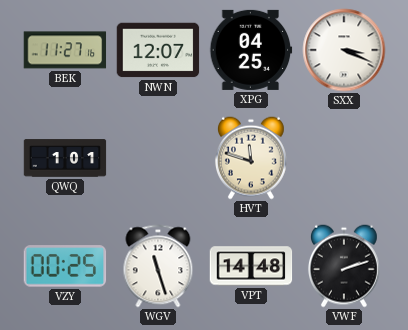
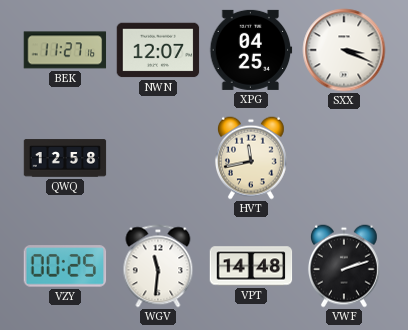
QWQ: 1:01 -> 12:58 (65, 158)
HVT: 11:48 -> 11:43 (251, 158)
WGV: 11:27 -> 11:31 (158, 266)
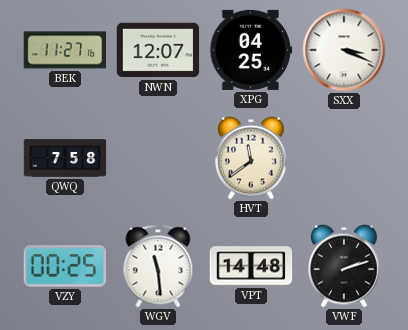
QWQ: 12:58 -> 7:58 (65, 158)
HVT: 11:43 -> 11:39 (251, 158)
WGV: 11:31 -> 11:29 (158, 266)
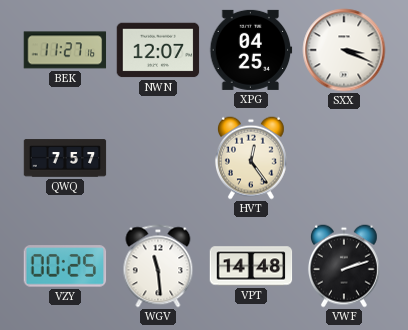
QWQ: 7:58 -> 7:57 (65, 158)
HVT: 11:39 -> 12:24 (251, 158)
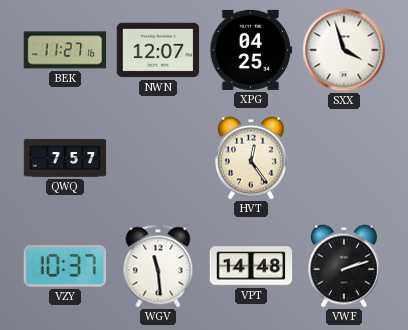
SXX: 3:19 -> 3:57 (344, 50)
VZY: 00:25 -> 10:37 (65, 266)
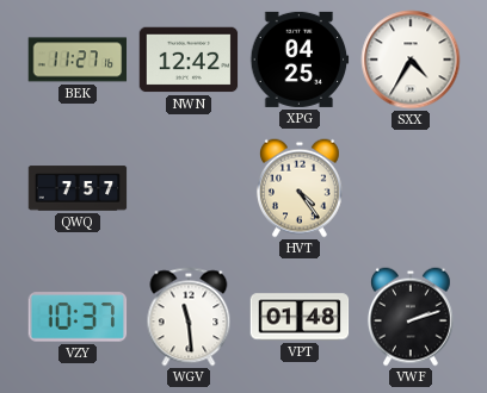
NWN: 12:07 -> 12:42 (189, 60)
SXX: 3:57 -> 4:35 (411, 60)
HVT: 12:24 -> 4:24 (300, 188)
VPT: 14:48 -> 01:48 (300, 317)
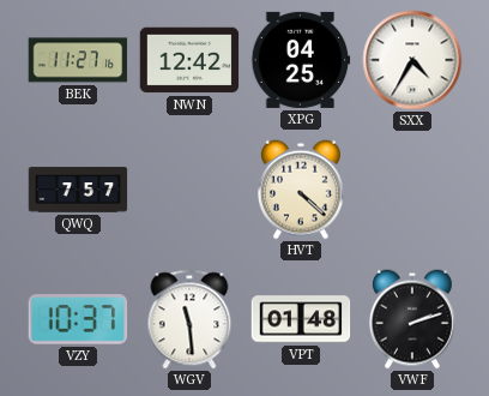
HVT: 4:24 -> 4:22 (301, 190)
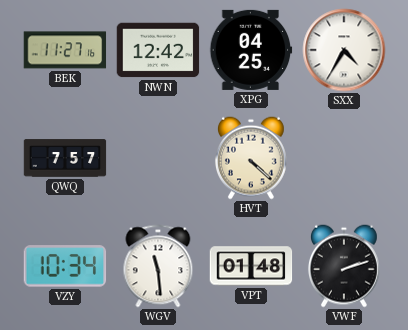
VZY: 10:37 -> 10:34 (65, 266)
